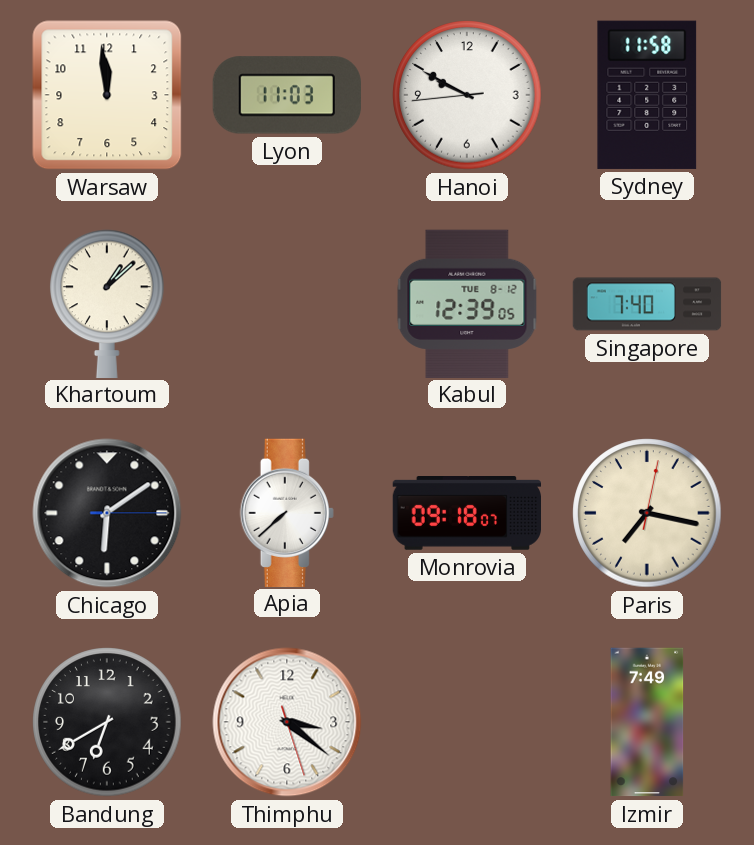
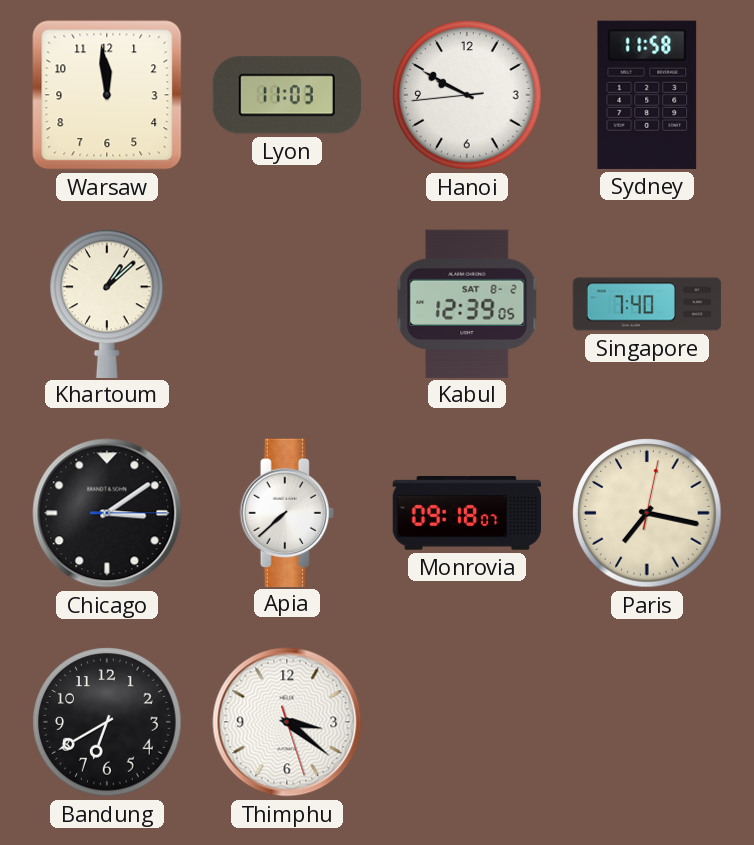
Kabul date: TUE 8-12 -> SAT 8-2 (467, 303)
Chicago: 6:09 -> 3:09 (107, 513)
Izmir: 7:49 -> none (647, 722)
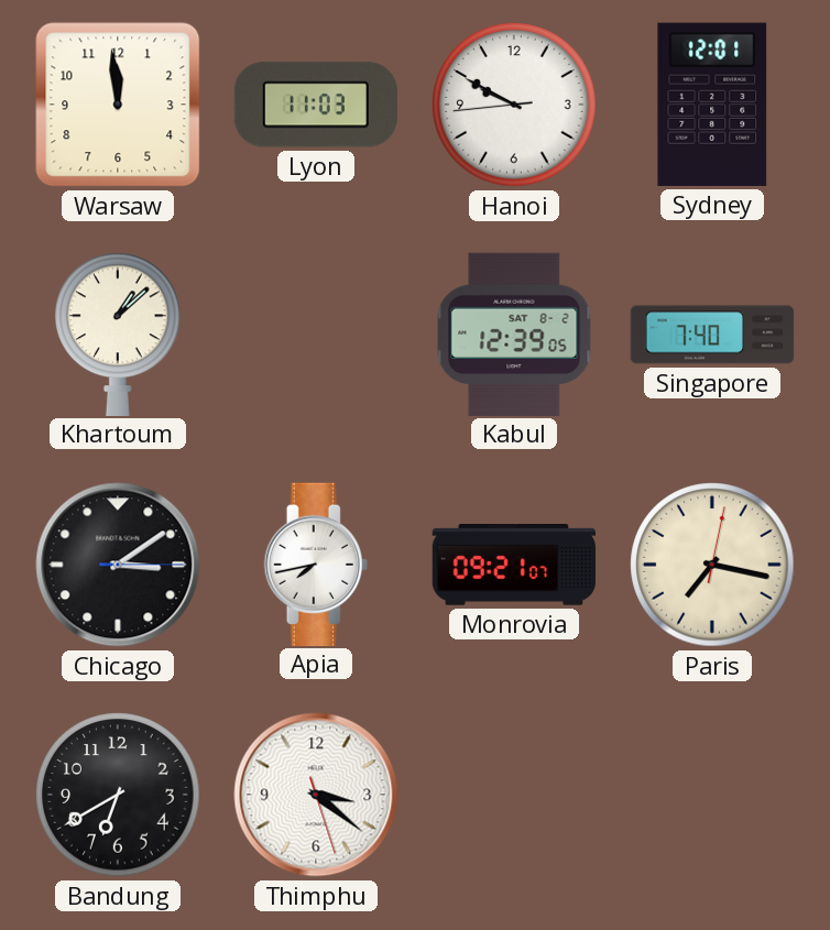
Sydney: 11:58 -> 12:01 (712, 105)
Apia: 7:38 -> 7:43 (316, 564)
Monrovia: 09:18 -> 09:21 (514, 566)
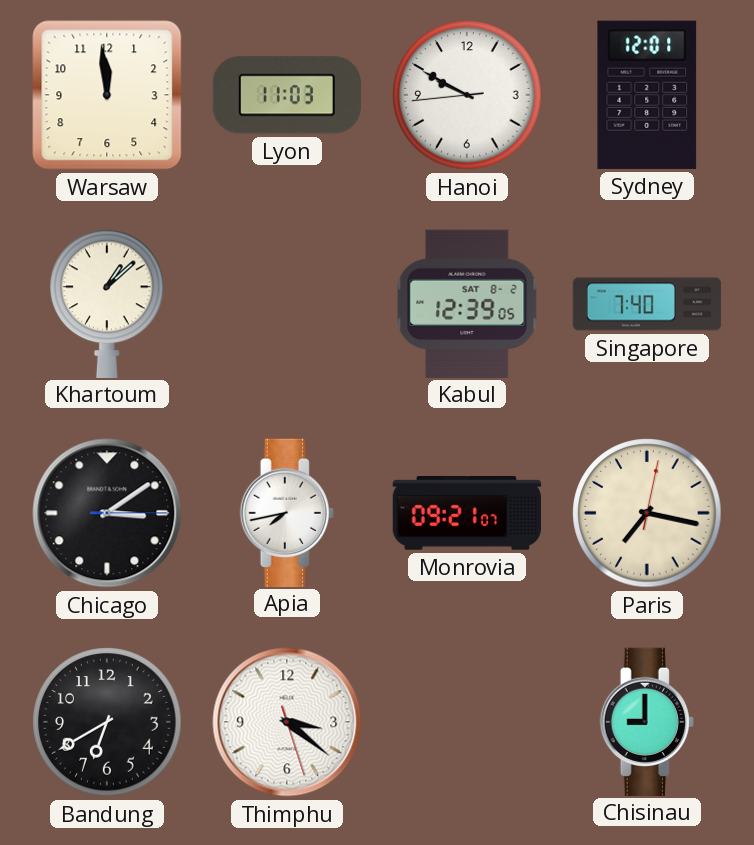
Chisinau: none -> 9:00 (647, 721)
